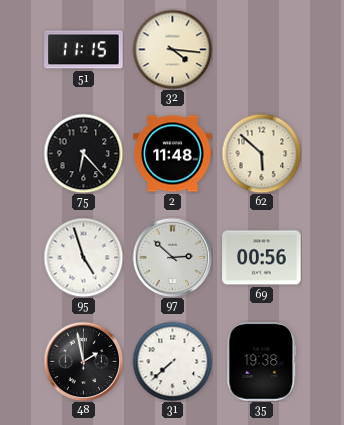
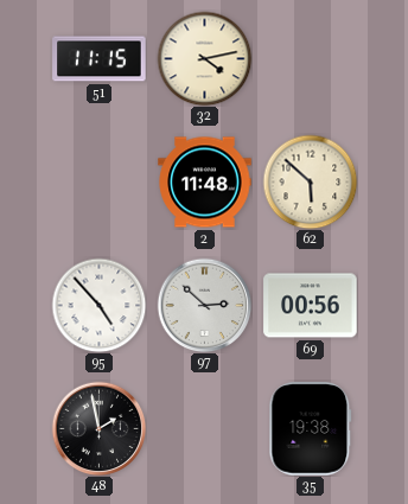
32: 4:16 -> 4:13 (204, 58)
75: 6:23 -> none (83, 153)
95: 4:57 -> 4:53 (98, 305)
31: 7:38 -> none (172, 361)
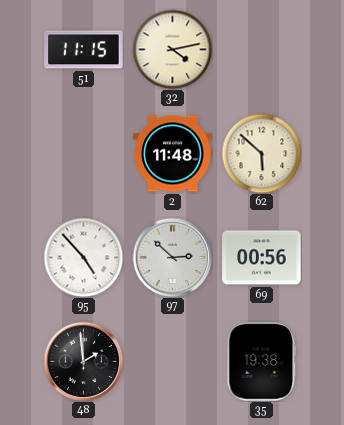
48: 1:58 -> 1:59 (83, 361)
